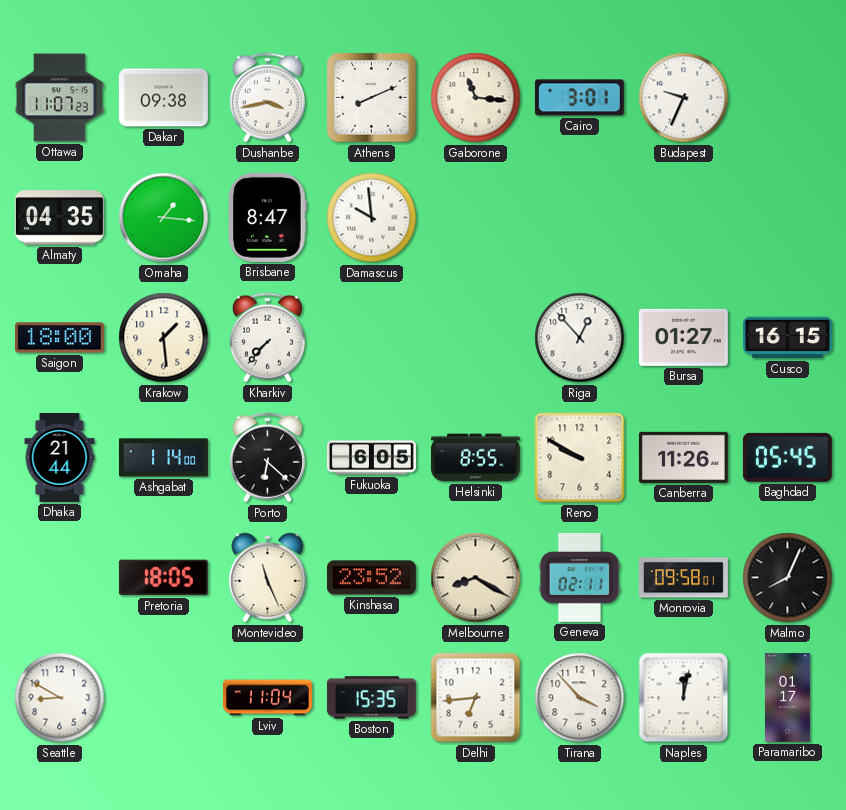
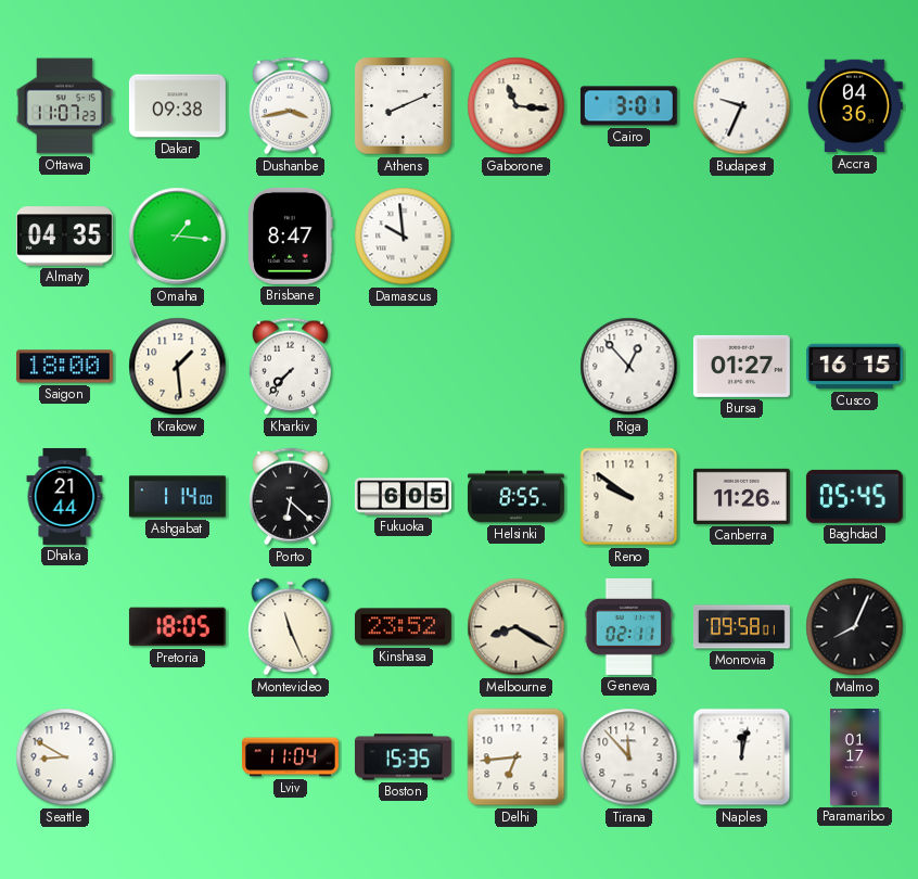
Accra: none -> 04:36 (854, 106)
Reno: 9:50 -> 9:51 (629, 497)
Tirana: 3:53 -> 11:53 (629, 757)
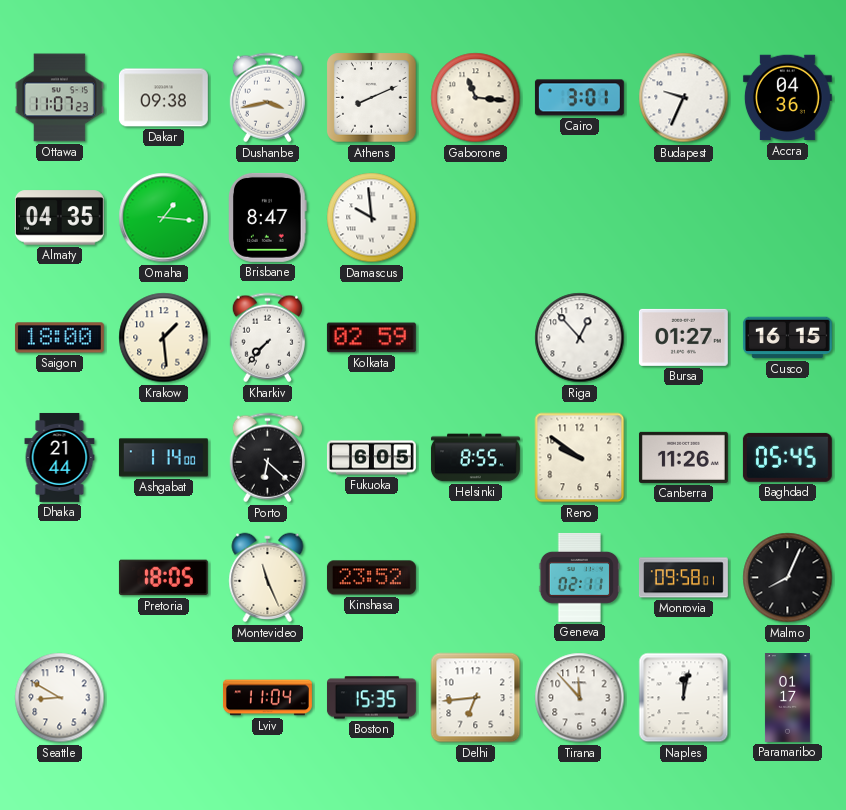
Kolkata: none -> 02:59 (371, 338)
Melbourne: 8:20 -> none (517, 627)
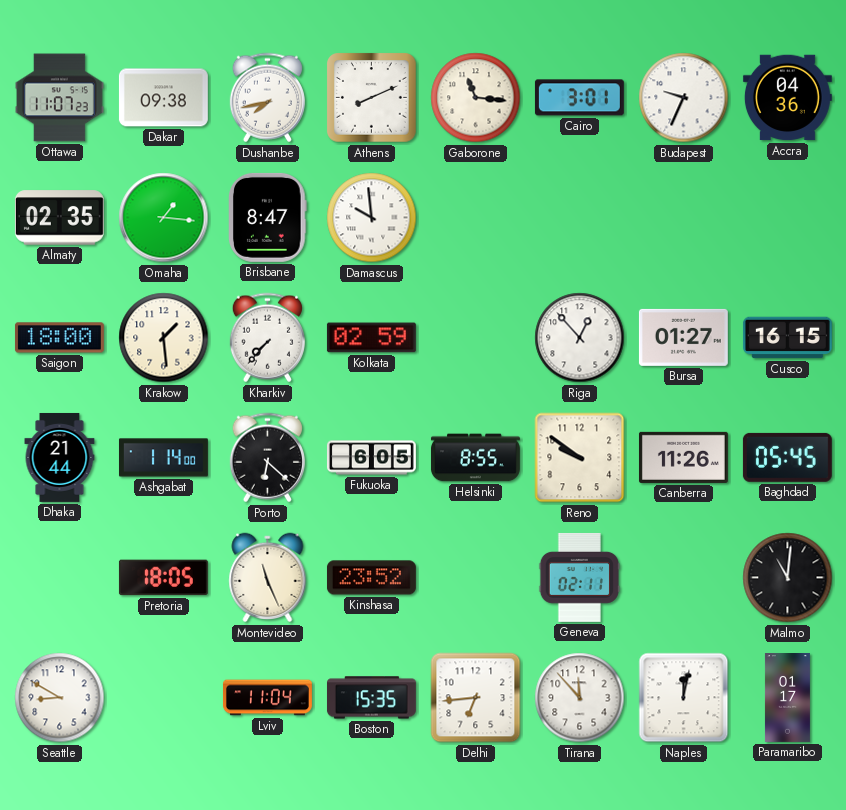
Dushanbe: 3:43 -> 7:43 (267, 98)
Almaty: 04:35 -> 02:35 (59, 218)
Monrovia: 09:58 -> none (683, 578)
Malmo: 8:04 -> 11:01 (788, 578)
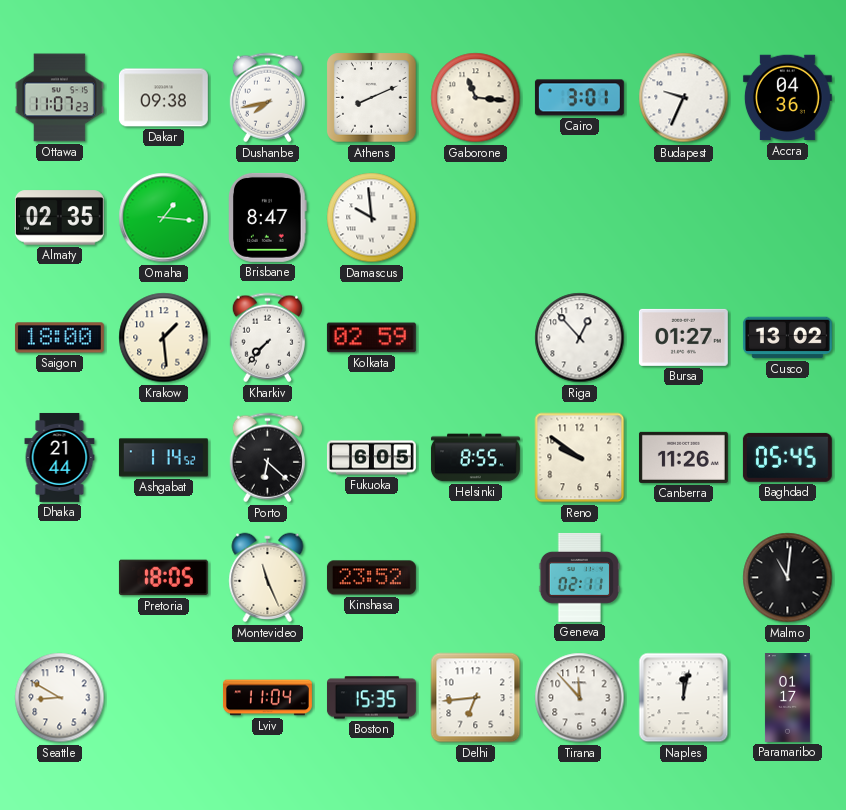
Cusco: 16:15 -> 13:02 (787, 338)
Ashgabat: 1:14:00 -> 1:14:52 (163, 458)
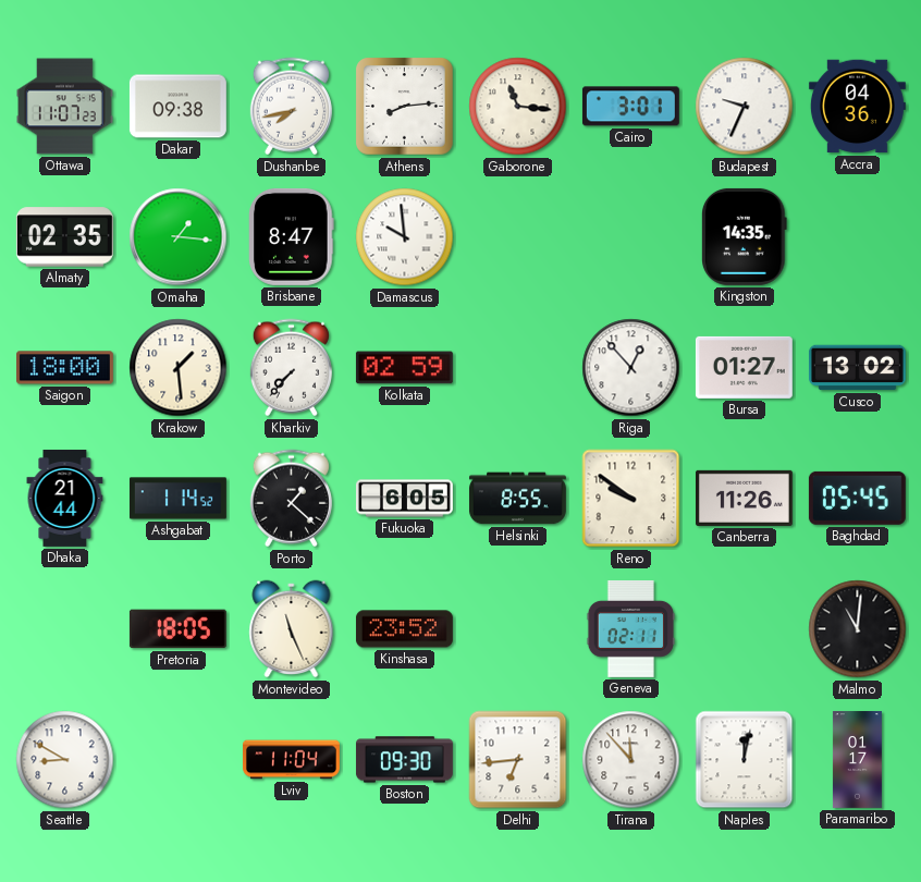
Athens: 8:11 -> 8:14 (405, 107)
Kingston: none -> 14:35 (745, 236)
Porto: 6:22 -> 1:22 (291, 499)
Boston: 15:35 -> 09:30 (404, 760)
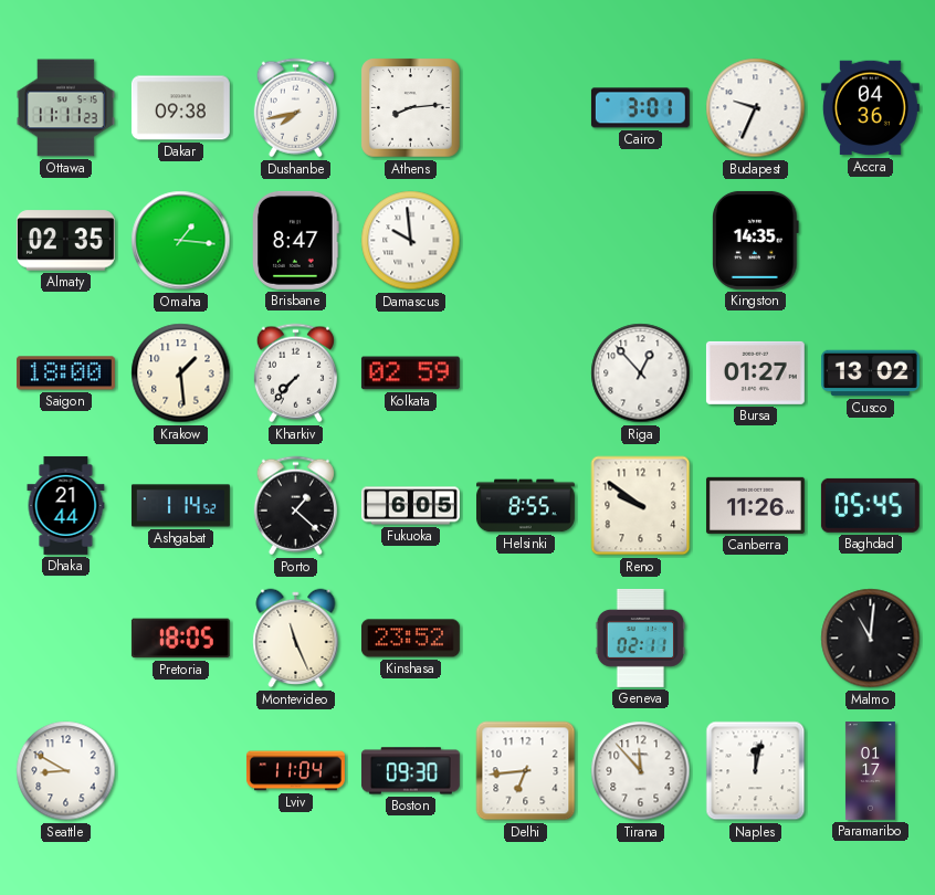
Ottawa: 11:07 -> 11:11 (65, 108)
Gaborone: 11:16 -> none (518, 107)
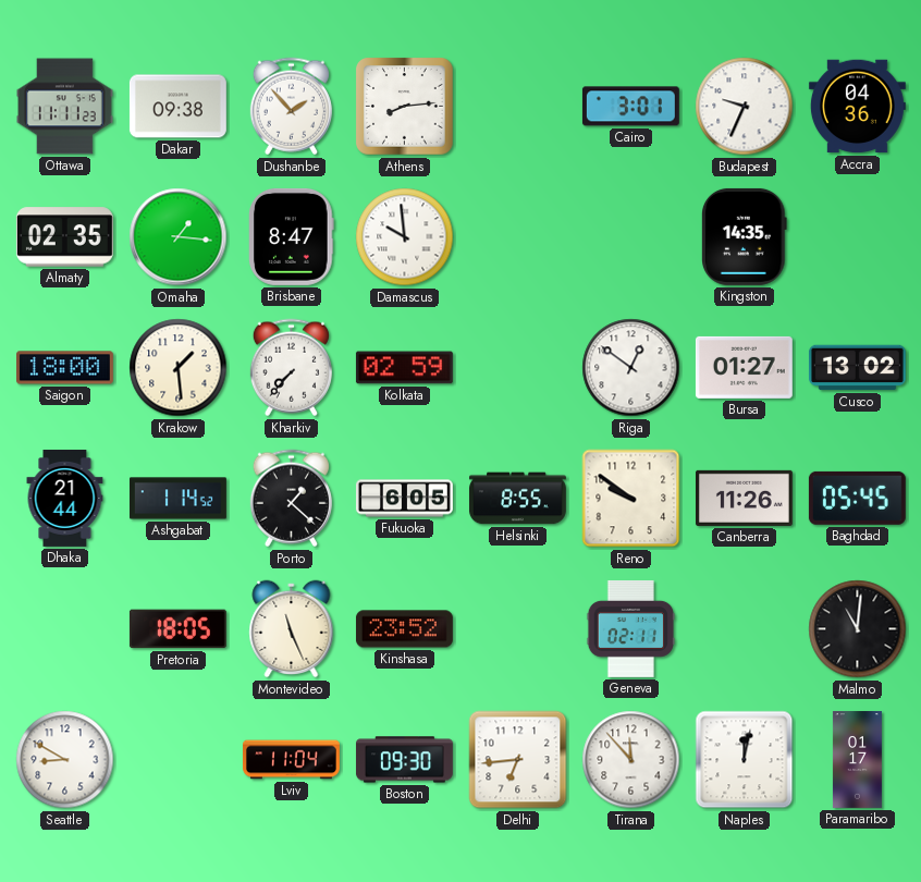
Dushanbe: 7:43 -> 1:53 (291, 107)
Riga: 12:53 -> 12:51 (631, 368)
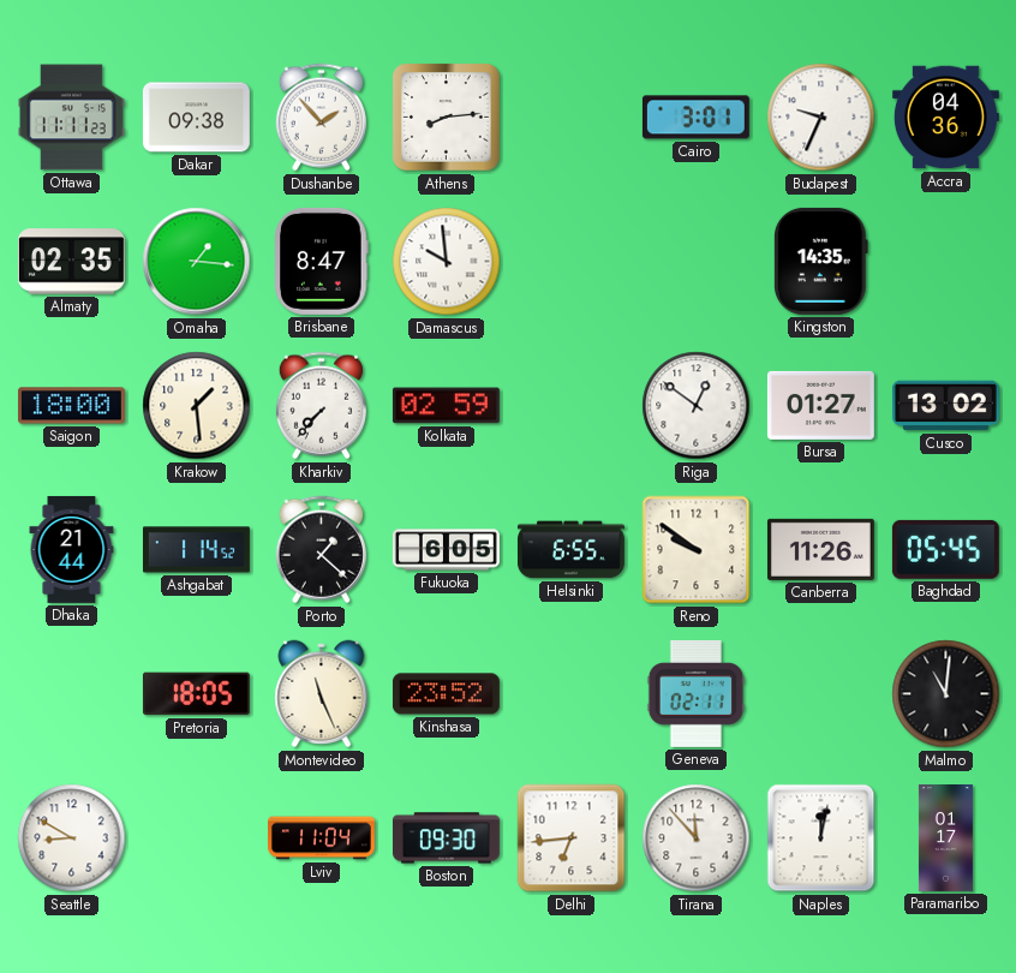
Helsinki: 8:55 -> 6:55 (570, 550)
